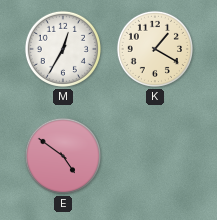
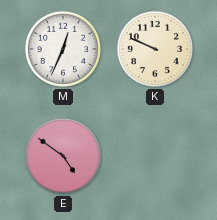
M: 12:35 -> 12:34 (63, 49)
K: 1:20 -> 9:49 (155, 49)
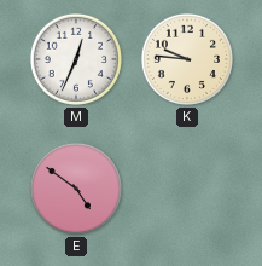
K: 9:49 -> 9:46 (187, 59)
